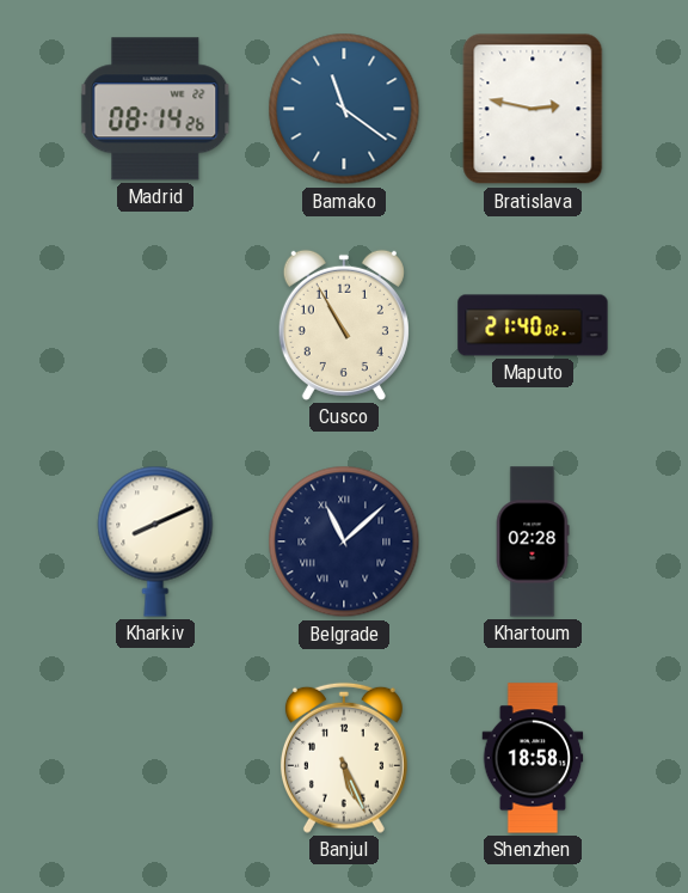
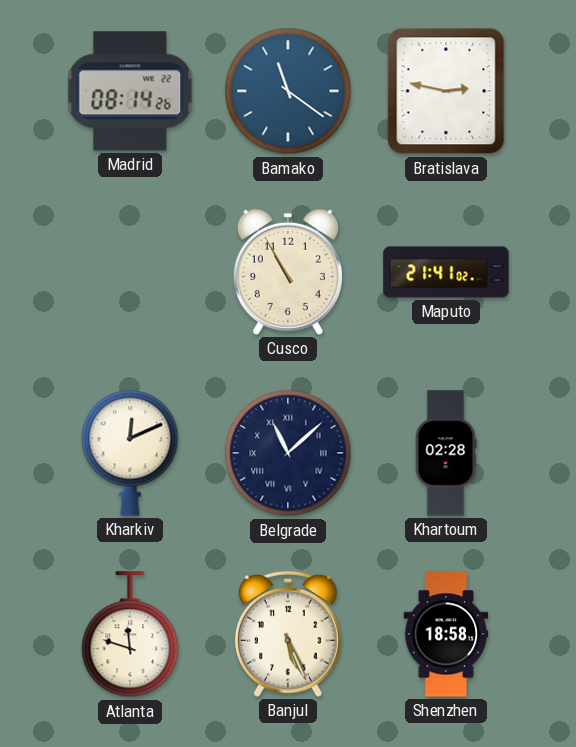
Maputo: 21:40 -> 21:41 (446, 272)
Kharkiv: 8:11 -> 12:11 (130, 453)
Atlanta: none -> 11:48 (130, 635)
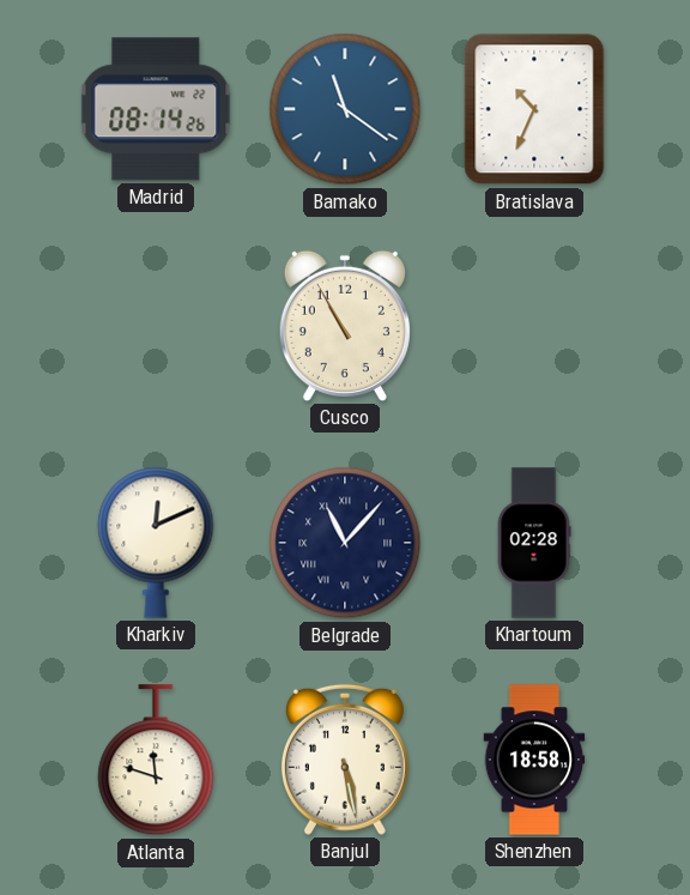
Bratislava: 2:47 -> 10:34 (534, 109)
Maputo: 21:41 -> none (446, 272)
Belgrade: 11:08 -> 11:07 (345, 543)
Banjul: 5:26 -> 5:28 (345, 760)
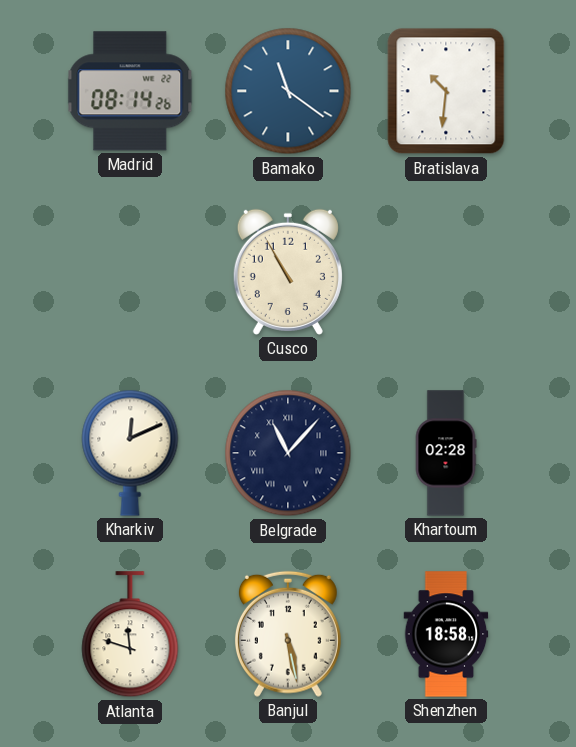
Bratislava: 10:34 -> 10:31 (446, 91)
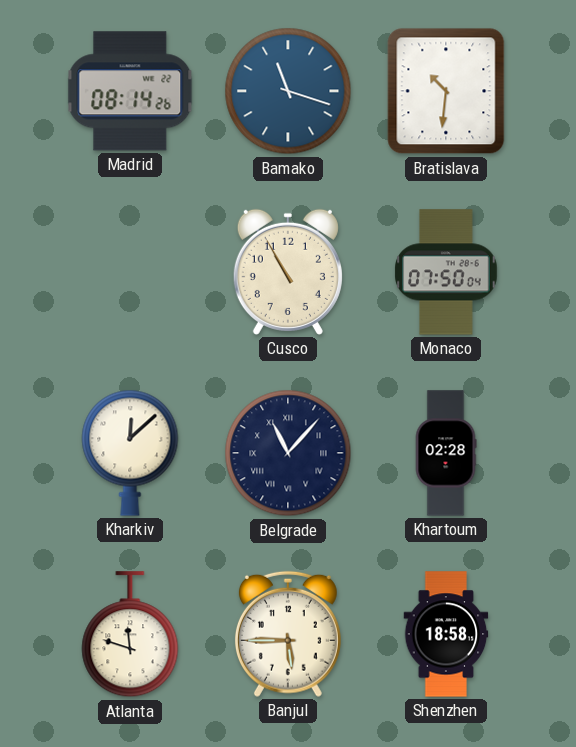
Bamako: 11:21 -> 11:18 (288, 91)
Monaco: none -> 07:50 (446, 272)
Kharkiv: 12:11 -> 12:08 (130, 453)
Banjul: 5:28 -> 5:45 (288, 634)
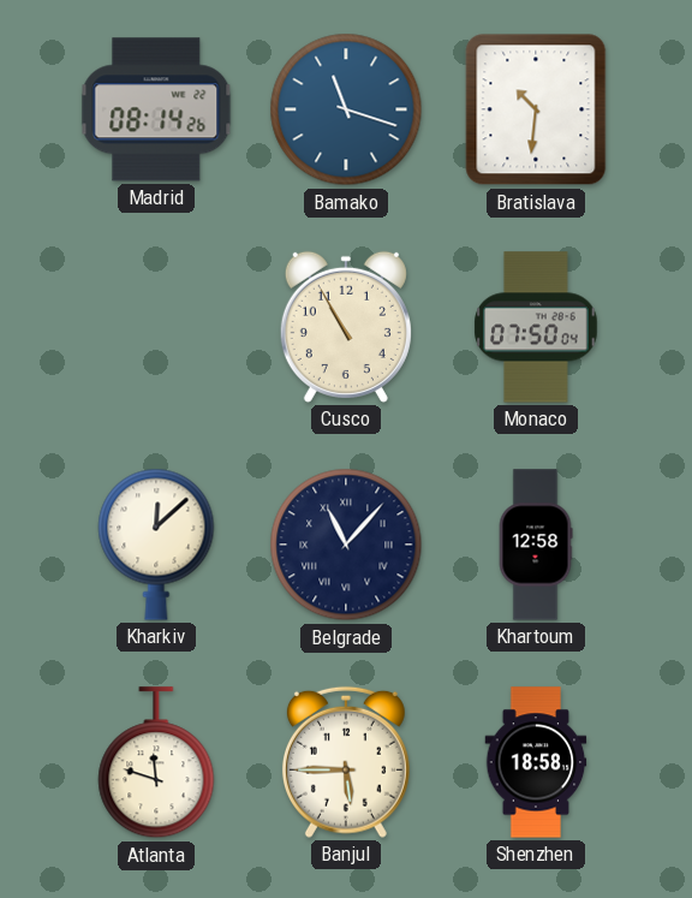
Khartoum: 02:28 -> 12:58 (536, 545)
